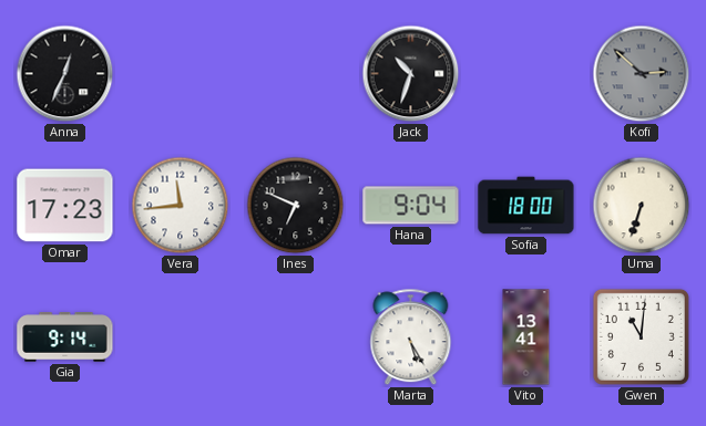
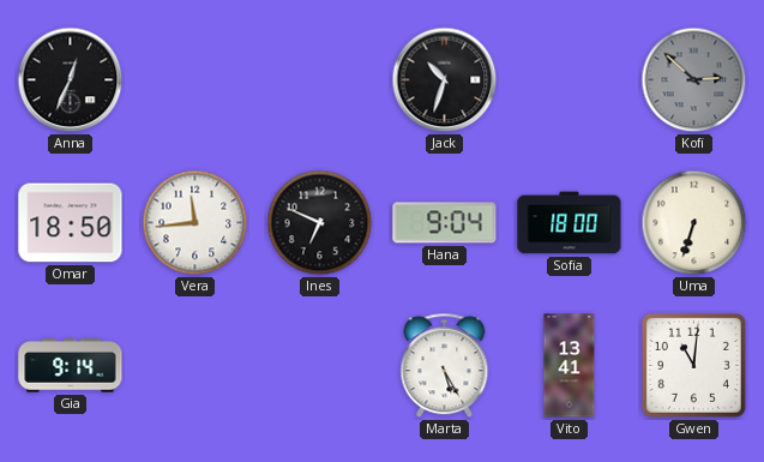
Omar: 17:23 -> 18:50 (71, 223)
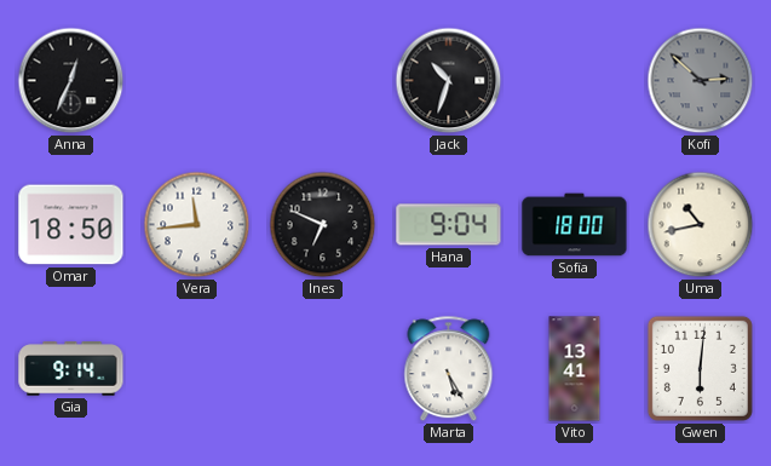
Uma: 6:33 -> 10:43 (701, 225)
Gwen: 11:01 -> 6:01 (700, 368)
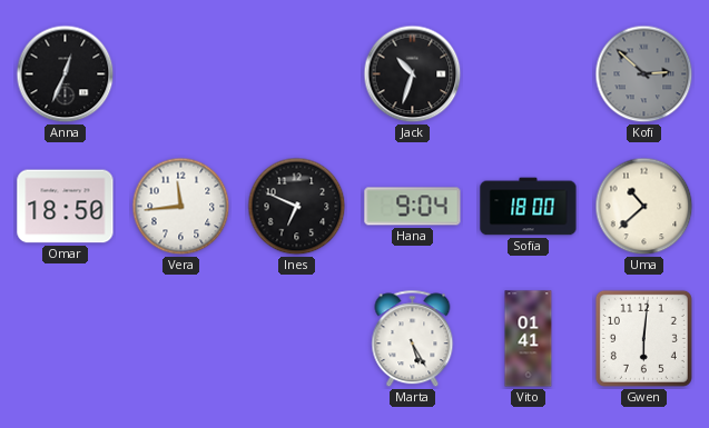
Uma: 10:43 -> 10:38 (644, 207)
Gia: 9:14 -> none (71, 369)
Vito: 13:41 -> 01:41 (529, 339)
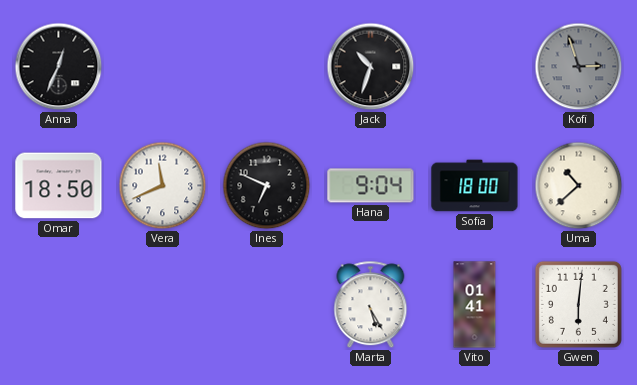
Kofi: 2:52 -> 2:57 (579, 67)
Vera: 11:44 -> 11:41 (163, 186)
